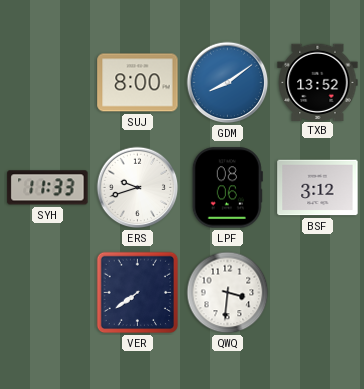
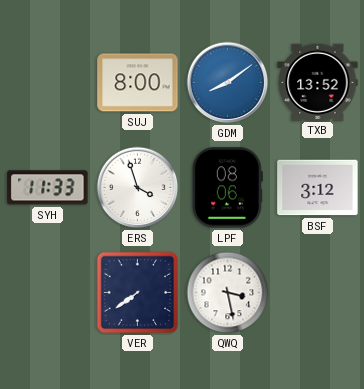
ERS: 9:42 -> 3:57 (138, 188)
QWQ: 3:31 -> 3:28 (228, 293)
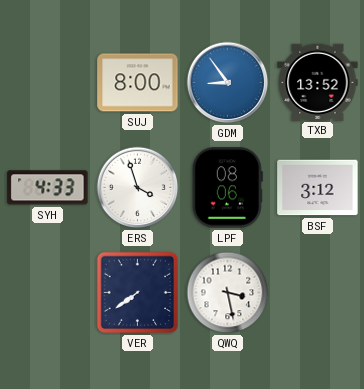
GDM: 8:09 -> 8:54 (228, 83)
SYH: 11:33 -> 4:33 (48, 188)
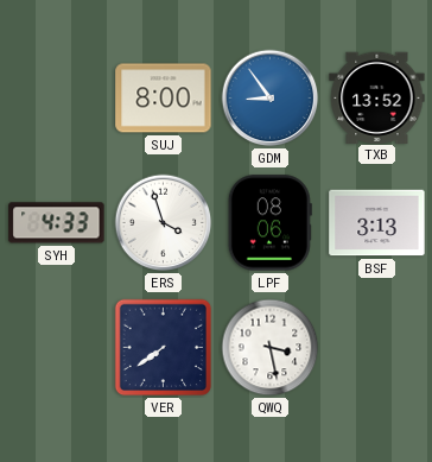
BSF: 3:12 -> 3:13 (377, 223)
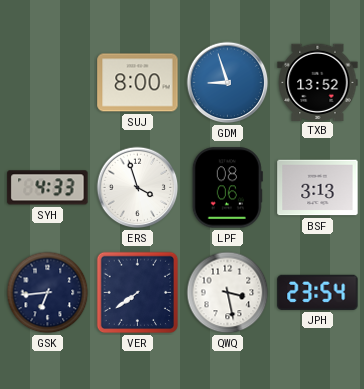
GDM: 8:54 -> 8:57 (228, 83)
GSK: none -> 6:44 (48, 293)
JPH: none -> 23:54 (318, 292)
